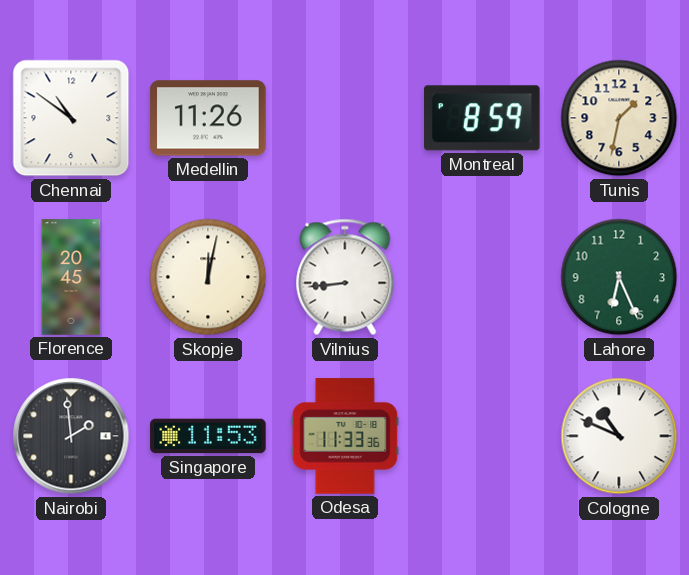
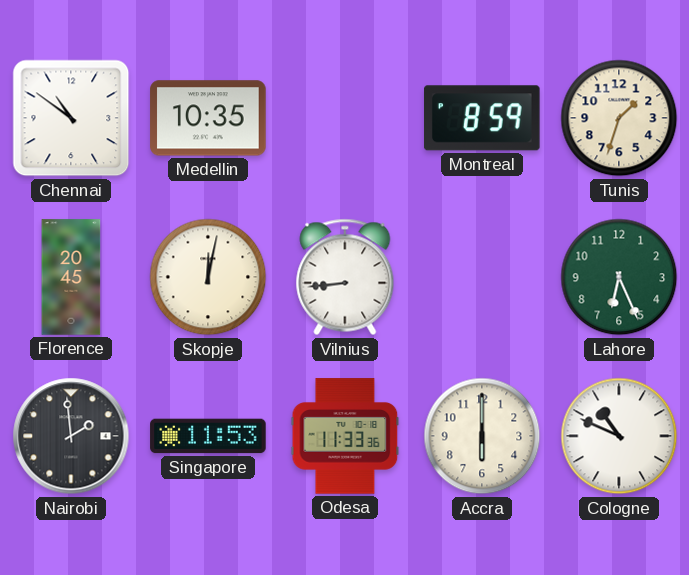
Medellin: 11:26 -> 10:35 (208, 118)
Tunis: 1:32 -> 1:33 (619, 118)
Accra: none -> 6:00 (482, 436)
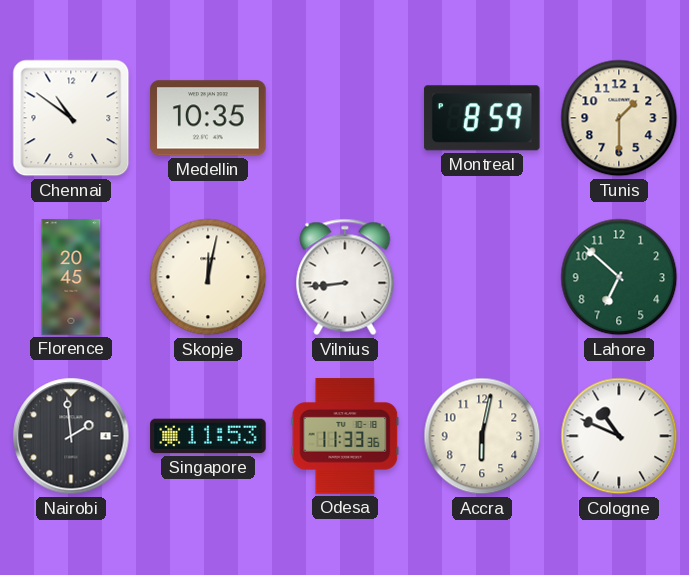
Tunis: 1:33 -> 1:30 (619, 118)
Lahore: 6:26 -> 6:52 (619, 277)
Accra: 6:00 -> 6:02 (482, 436)
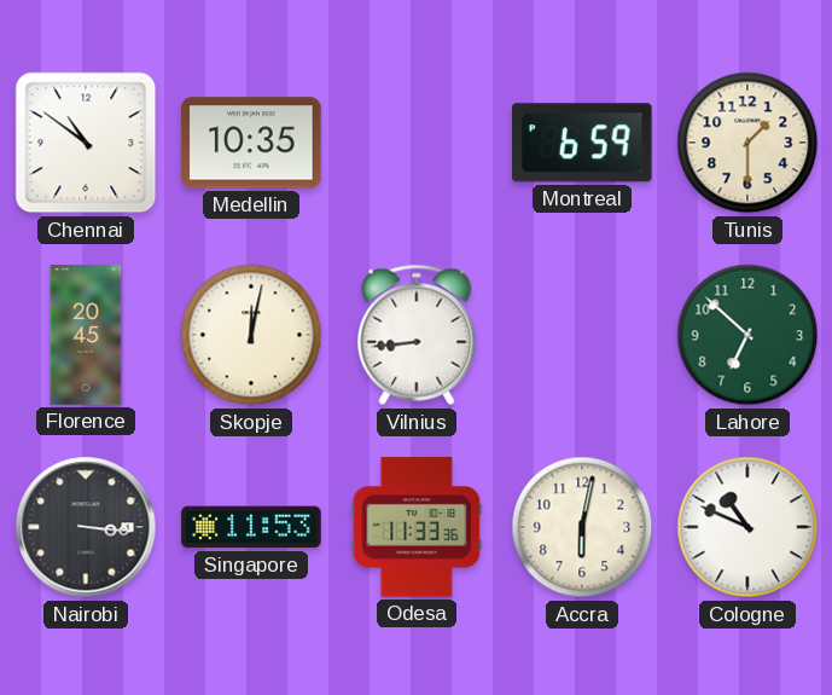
Montreal: 8:59 -> 6:59 (583, 143)
Nairobi: 1:59 -> 3:16 (86, 527)
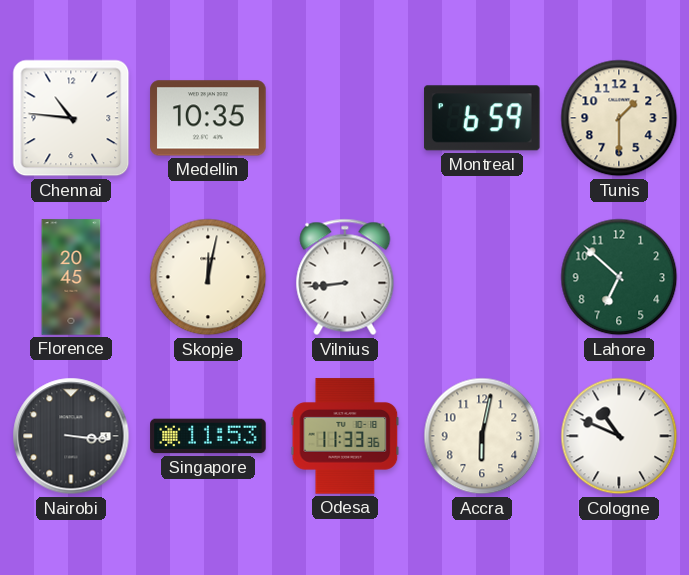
Chennai: 10:51 -> 10:46 (71, 118)
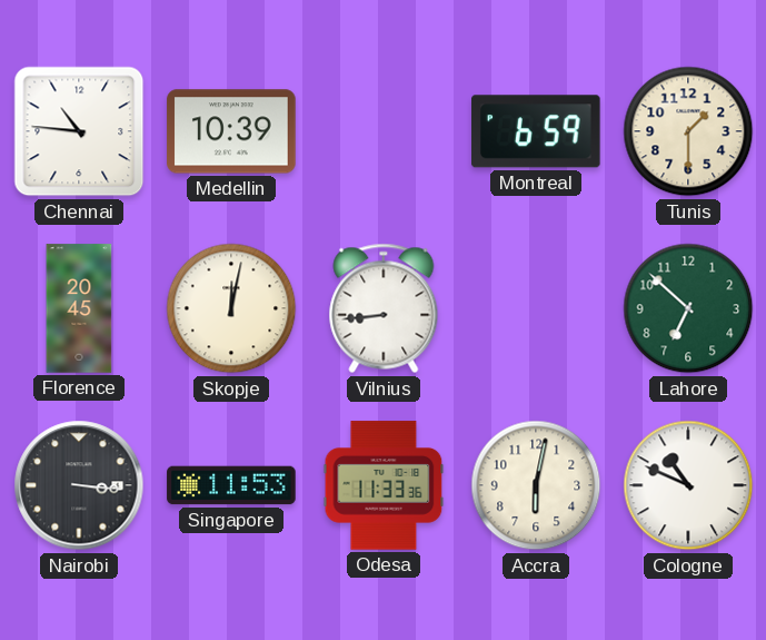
Medellin: 10:35 -> 10:39 (231, 131)
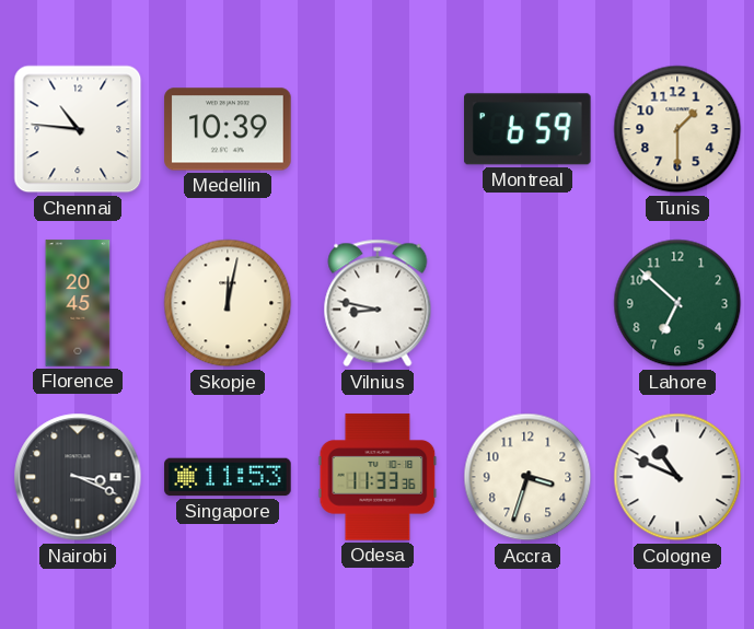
Vilnius: 8:44 -> 8:47 (378, 303)
Nairobi: 3:16 -> 3:19 (78, 477)
Accra: 6:02 -> 3:33 (527, 477)
